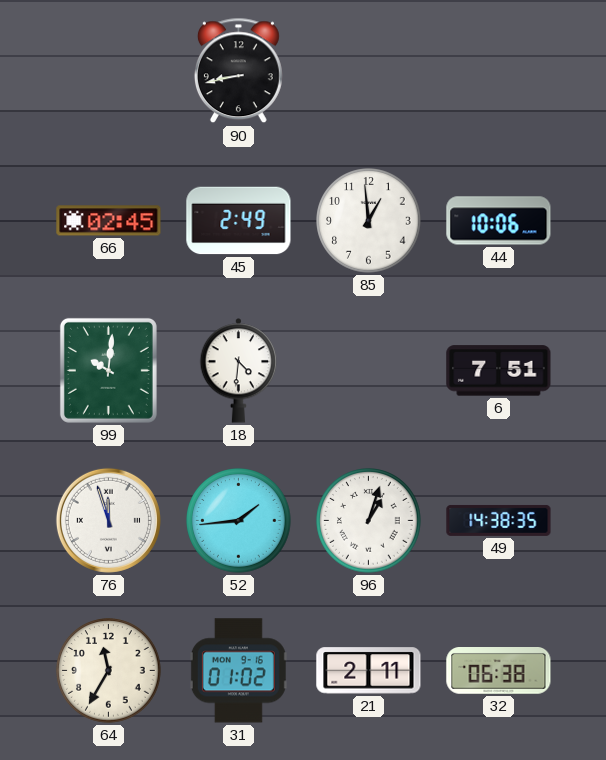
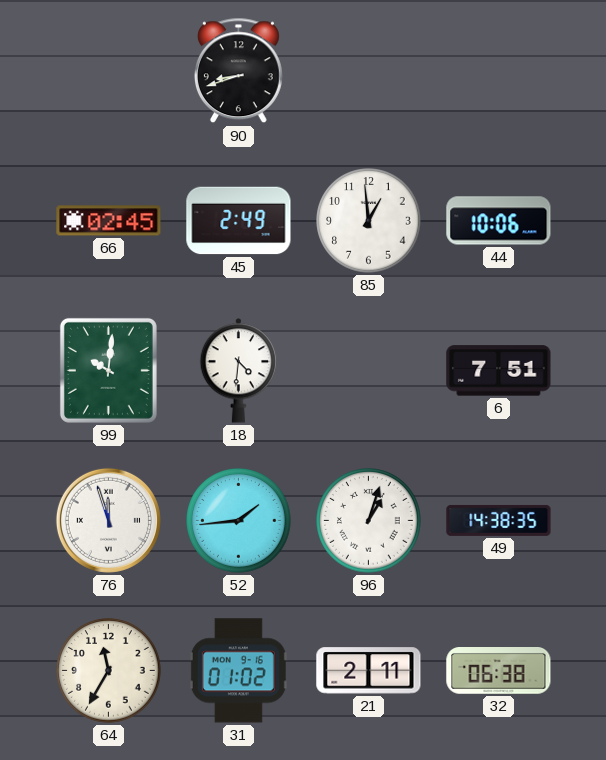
90: 8:43 -> 8:42 (238, 71)
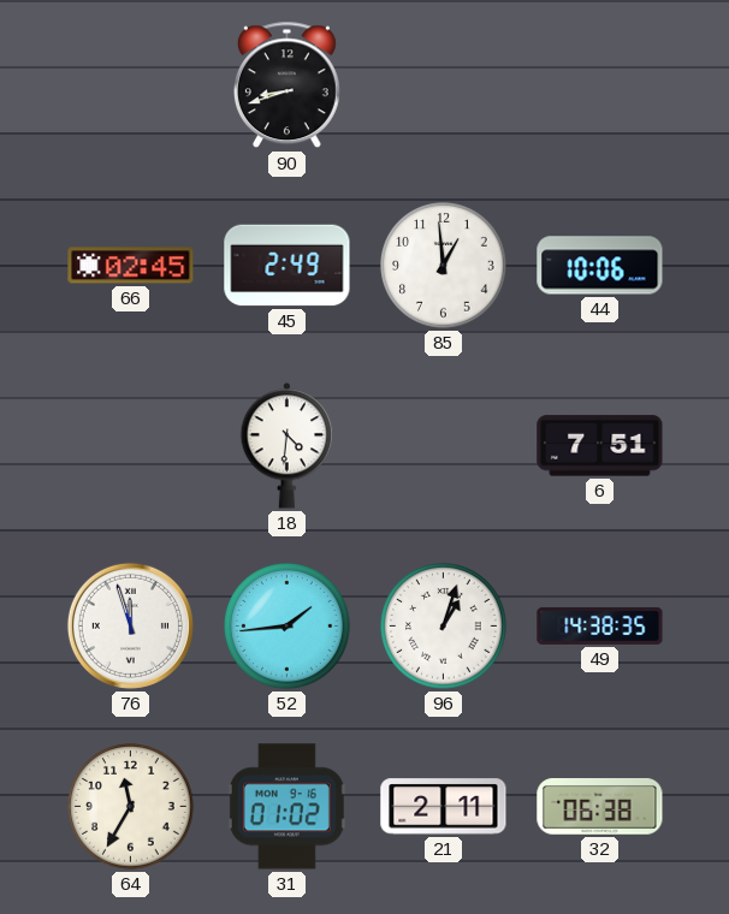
99: 10:01 -> none (108, 370)
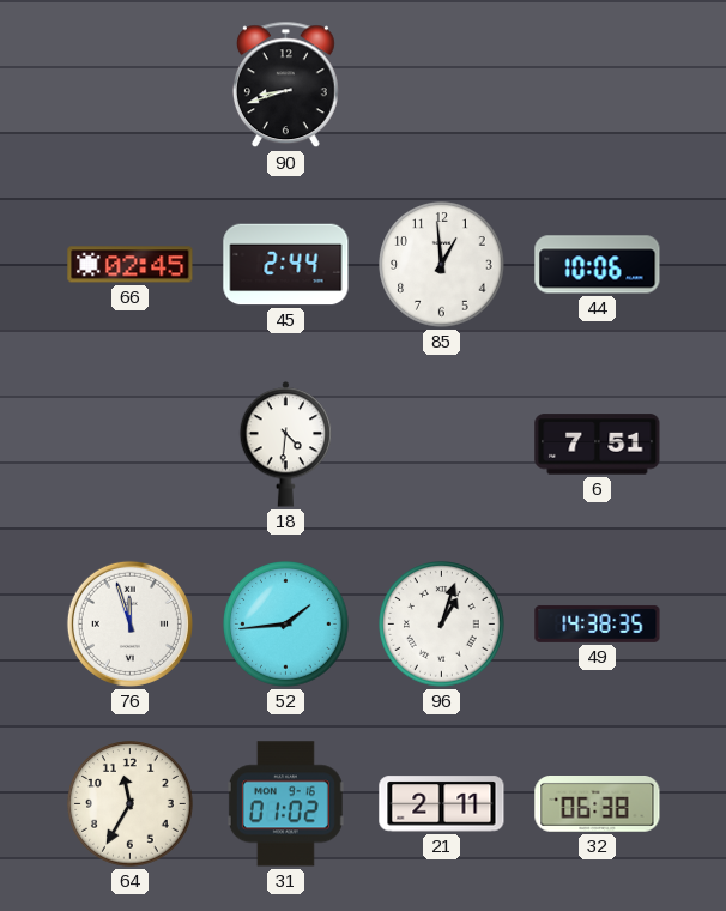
45: 2:49 -> 2:44 (286, 265)
